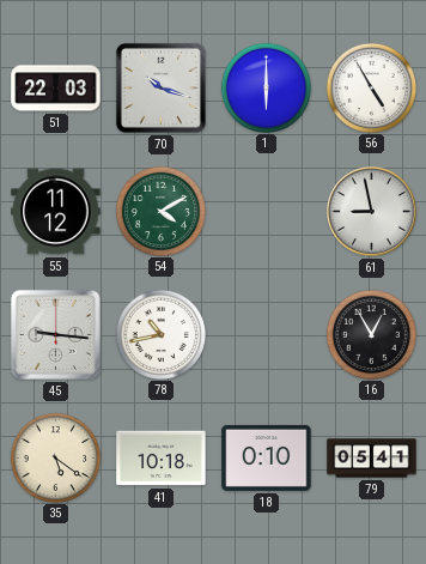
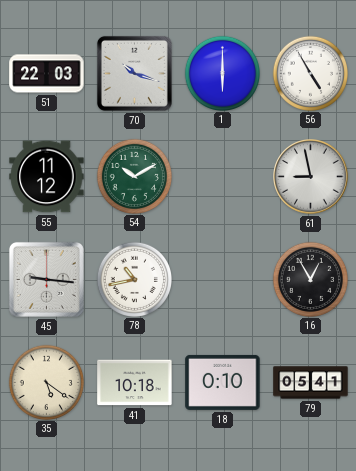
54: 4:10 -> 10:10 (134, 176)
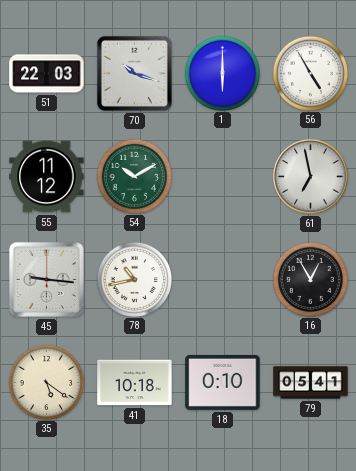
61: 8:58 -> 6:58 (311, 177)
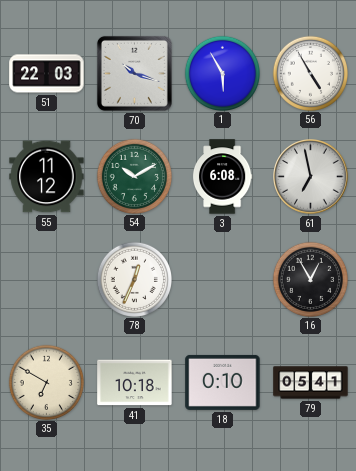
1: 6:00 -> 5:55 (222, 73)
3: none -> 6:08 (222, 177)
45: 9:16 -> none (46, 279)
78: 10:43 -> 12:34 (134, 279)
35: 5:21 -> 6:50 (46, 382)
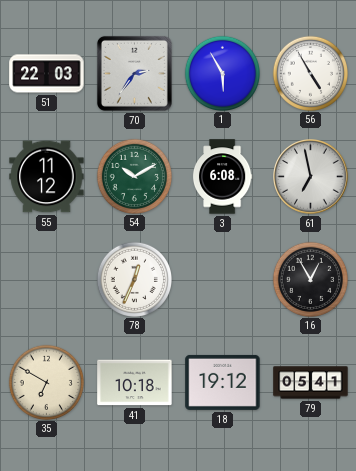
70: 10:18 -> 2:36 (134, 73)
18: 0:10 -> 19:12 (223, 382)
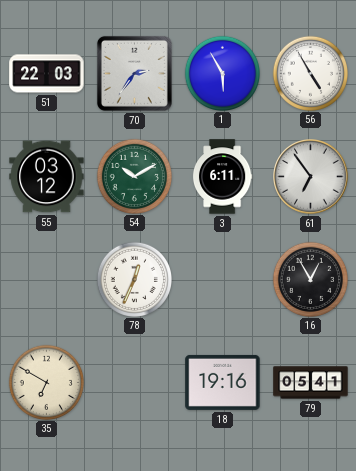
55: 11:12 -> 03:12 (47, 177)
3: 6:08 -> 6:11 (222, 177)
61: 6:58 -> 6:54 (311, 177)
41: 10:18 -> none (135, 383)
18: 19:12 -> 19:16 (223, 382)
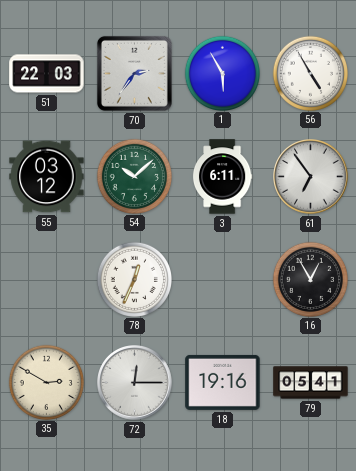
54: 10:10 -> 10:08 (134, 176)
35: 6:50 -> 2:50 (46, 382)
72: none -> 12:15 (135, 383)
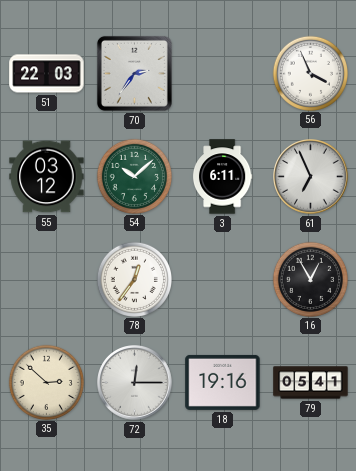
1: 5:55 -> none (222, 73)
56: 4:55 -> 3:56 (310, 73)
61: 6:54 -> 6:56 (311, 177)
78: 12:34 -> 12:36 (134, 279)
35: 2:50 -> 2:52 (46, 382)
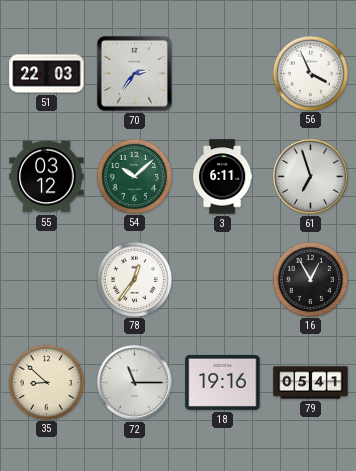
61: 6:56 -> 6:57 (311, 177)
35: 2:52 -> 8:52 (46, 382)
72: 12:15 -> 11:15 (135, 383)
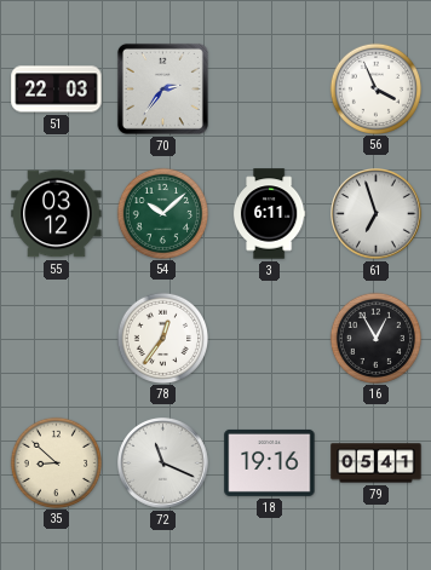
72: 11:15 -> 11:19 (163, 464)
